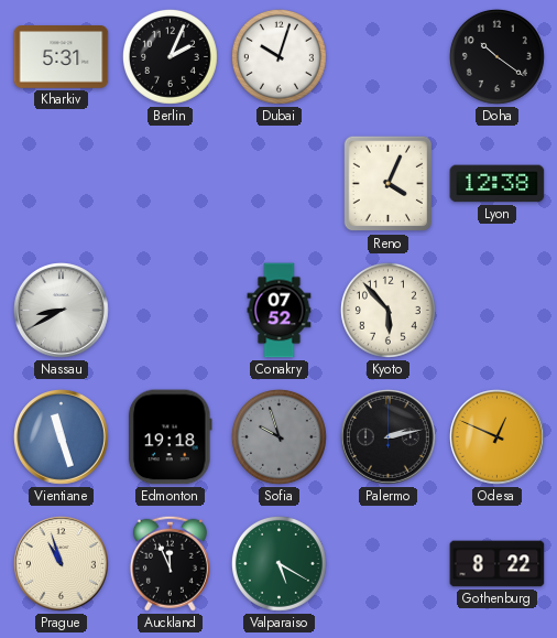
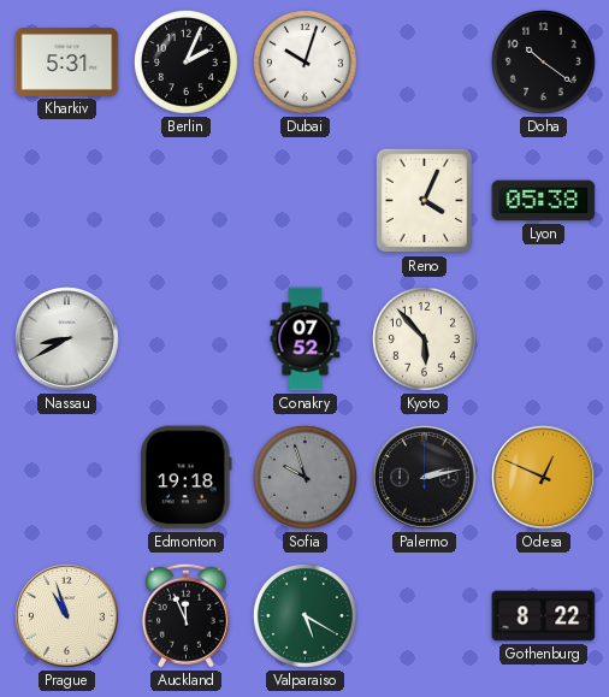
Lyon: 12:38 -> 05:38 (544, 201)
Vientiane: 11:27 -> none (62, 437)
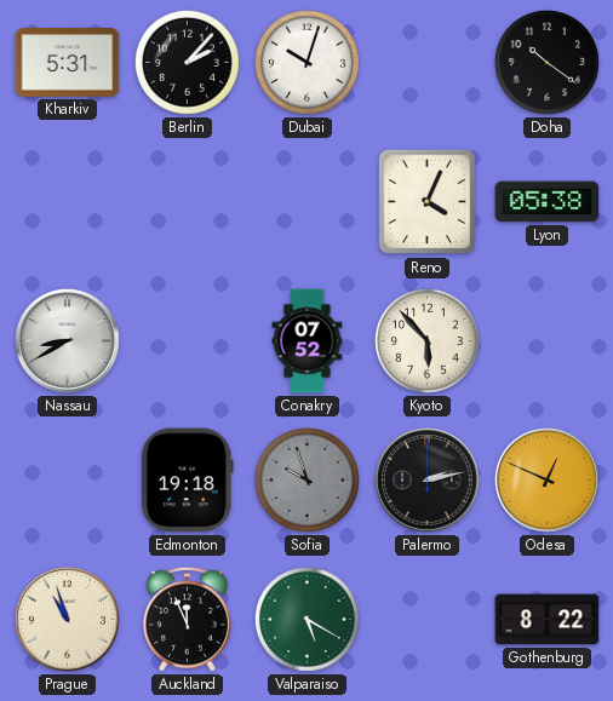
Berlin: 2:04 -> 2:07 (187, 62)
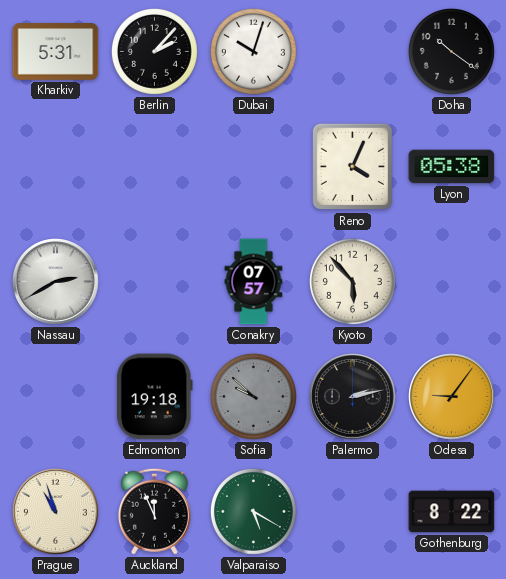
Nassau: 8:40 -> 2:40 (56, 282)
Conakry: 07:52 -> 07:57 (254, 282)
Sofia: 9:57 -> 9:52 (253, 396)
Odesa: 12:49 -> 9:06 (452, 397)
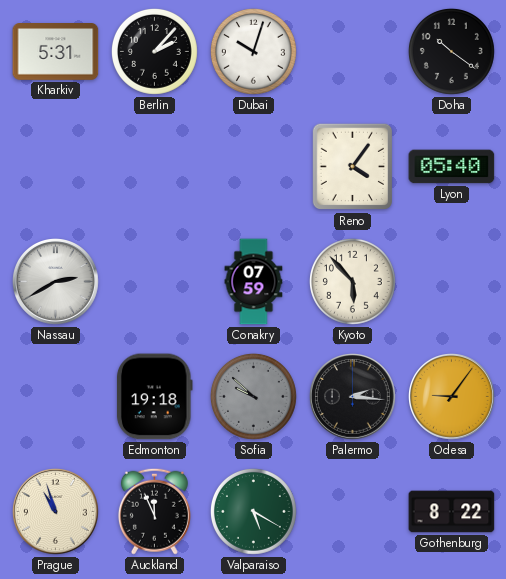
Reno: 4:04 -> 4:06 (353, 167)
Lyon: 05:38 -> 05:40 (452, 167)
Conakry: 07:57 -> 07:59 (254, 282)
Palermo: 2:13 -> 2:16 (353, 397)
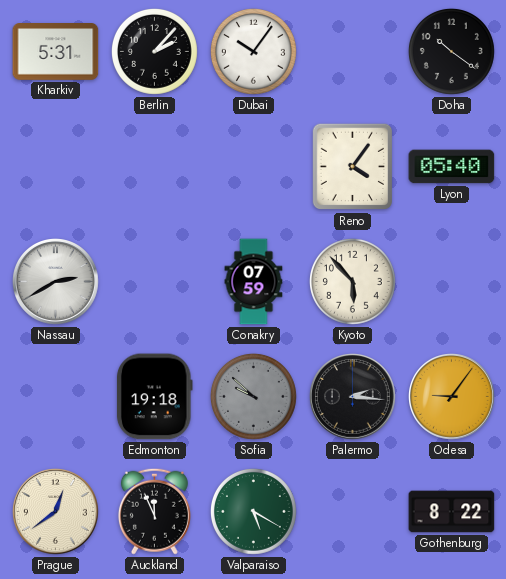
Dubai: 10:03 -> 10:06 (253, 51)
Prague: 10:57 -> 12:39 (56, 512)
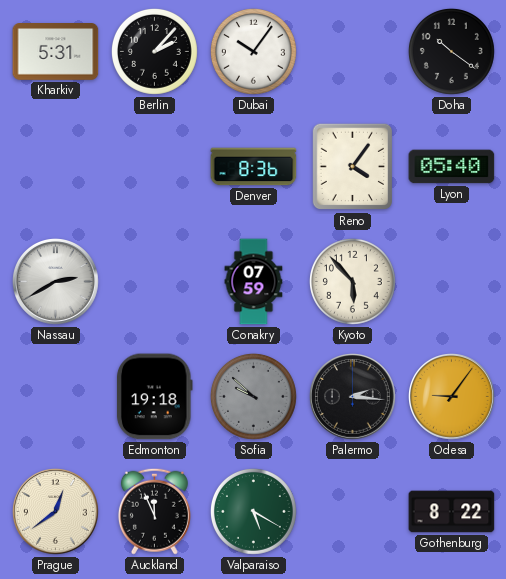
Denver: none -> 8:36 (254, 167)
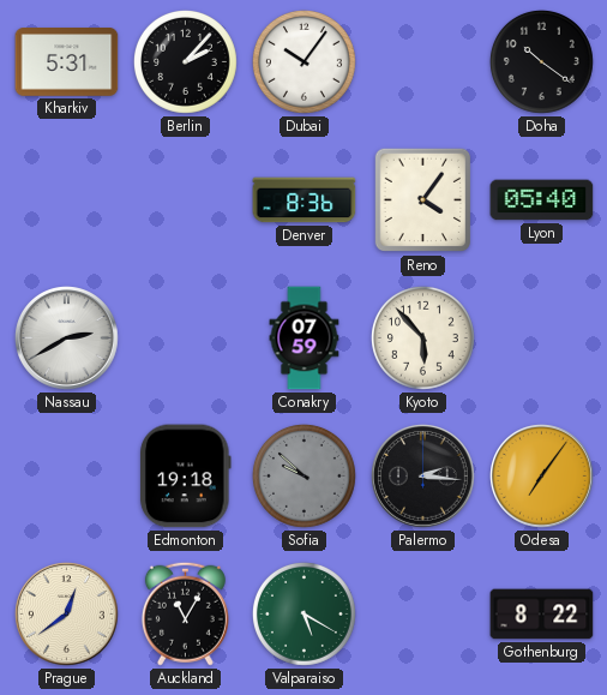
Odesa: 9:06 -> 7:06 (542, 477)
Auckland: 11:56 -> 11:05 (185, 613)
